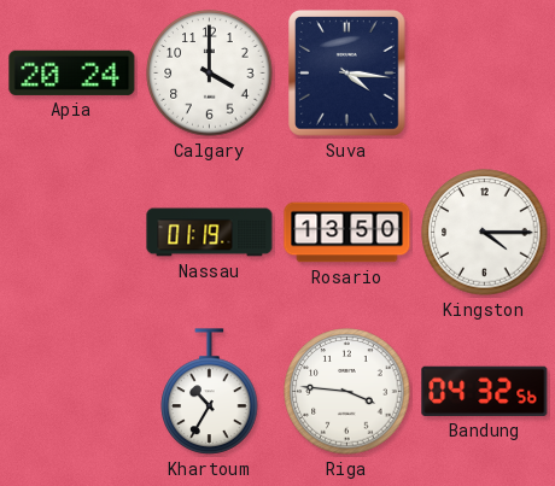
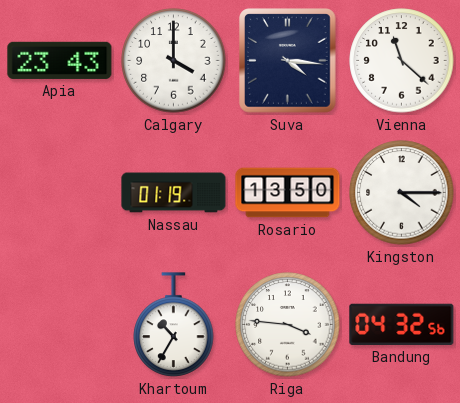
Apia: 20:24 -> 23:43 (60, 60)
Vienna: none -> 11:22 (402, 61)
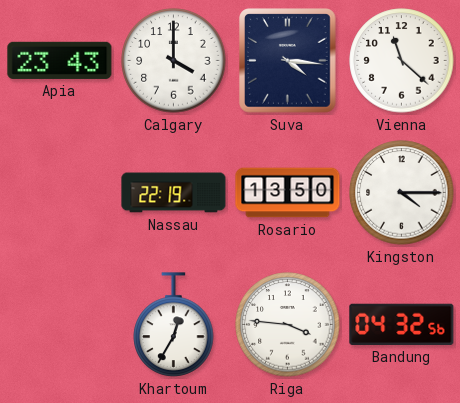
Nassau: 01:19 -> 22:19 (174, 193)
Khartoum: 10:35 -> 12:35 (174, 325)
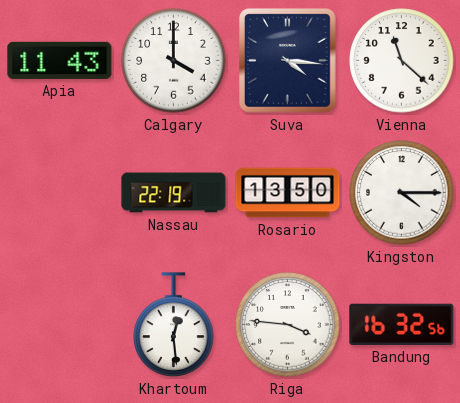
Apia: 23:43 -> 11:43 (60, 60)
Khartoum: 12:35 -> 12:29 (174, 325)
Bandung: 04:32 -> 16:32 (402, 324)
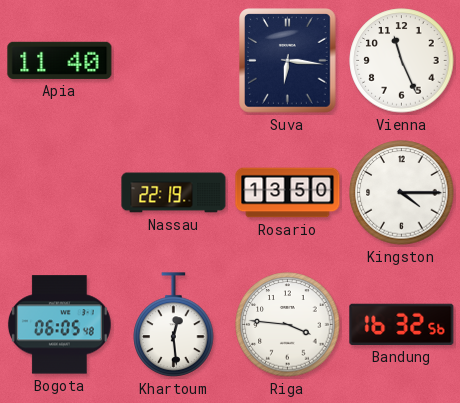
Apia: 11:43 -> 11:40 (60, 60)
Calgary: 4:00 -> none (174, 61)
Suva: 4:16 -> 6:16 (288, 61)
Vienna: 11:22 -> 11:26 (402, 61)
Bogota: none -> 06:05 (59, 325)
